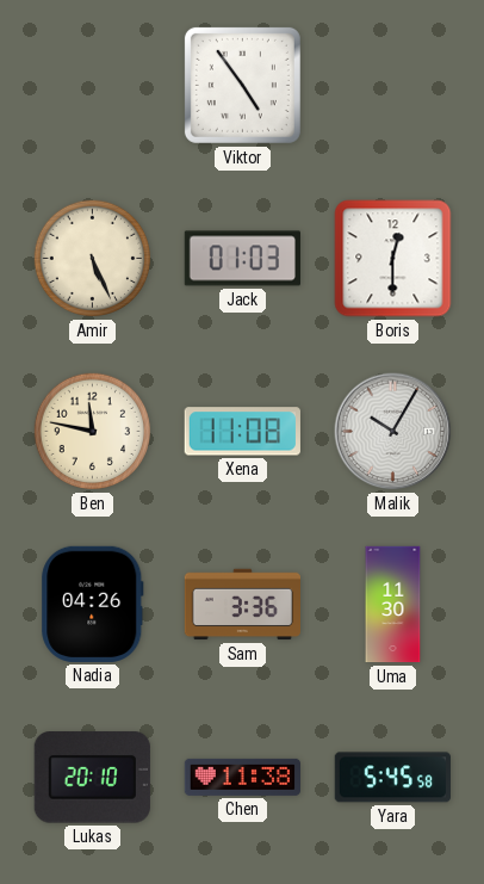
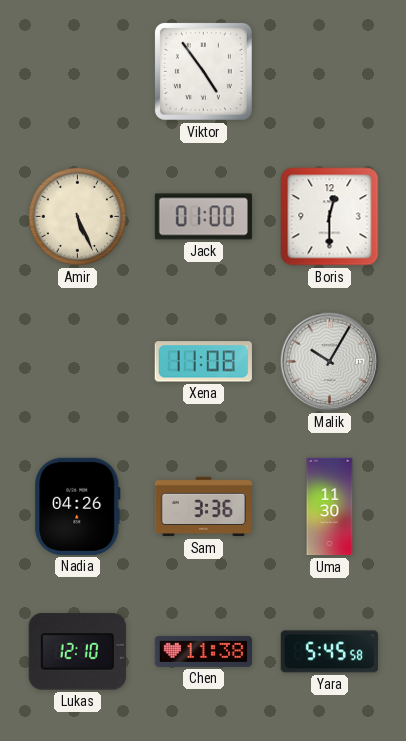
Jack: 01:03 -> 01:00 (203, 217)
Ben: 11:47 -> none (93, 432)
Lukas: 20:10 -> 12:10 (77, 652)
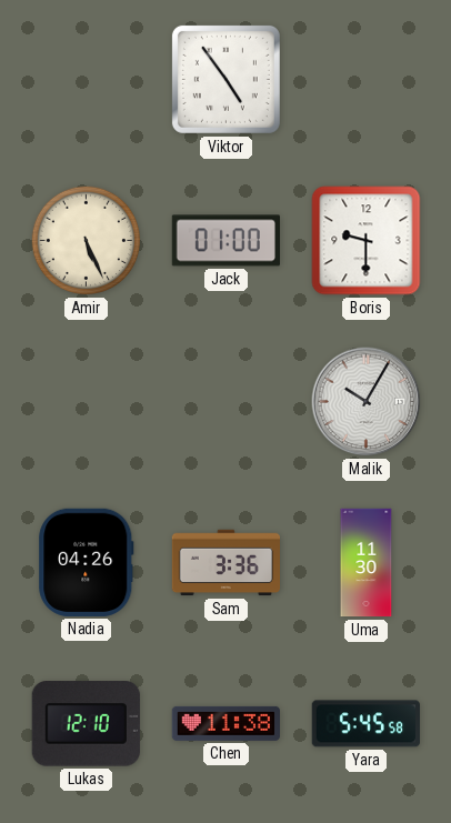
Boris: 12:30 -> 9:30 (367, 241)
Xena: 11:08 -> none (203, 362)
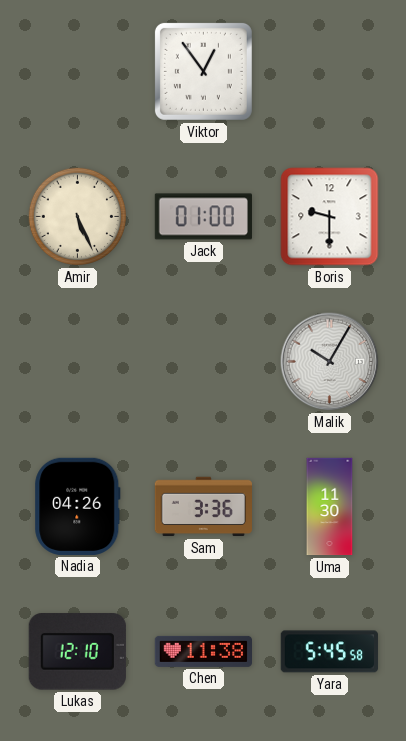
Viktor: 4:54 -> 12:54 (203, 71)
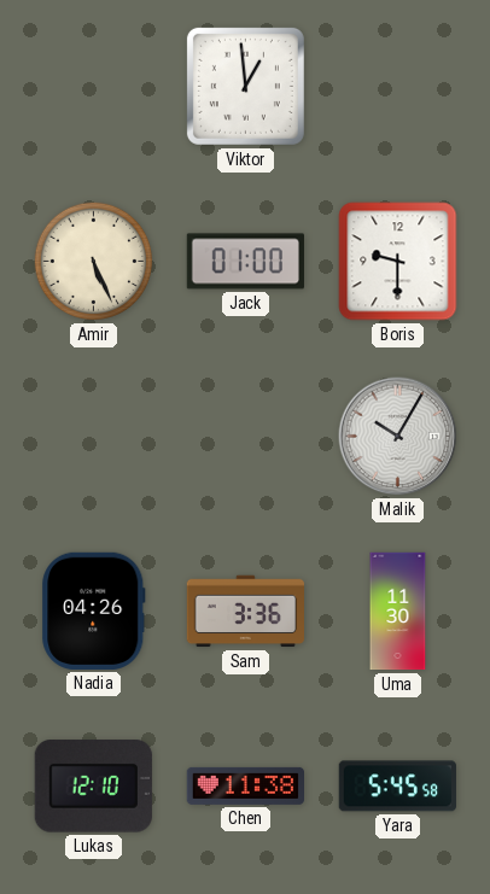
Viktor: 12:54 -> 12:59 (245, 86)
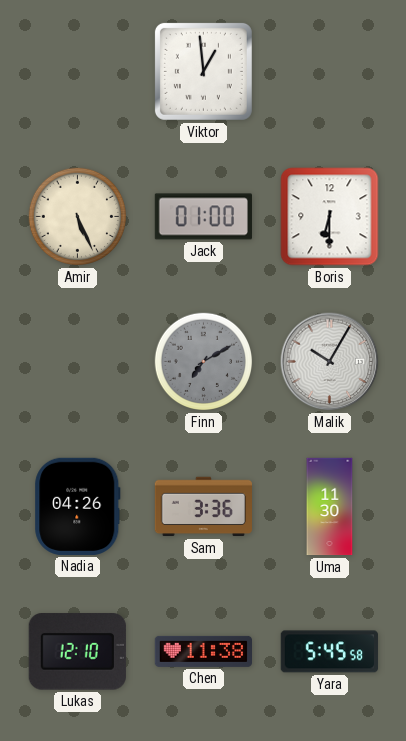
Boris: 9:30 -> 6:30 (330, 217)
Finn: none -> 7:10 (204, 362)
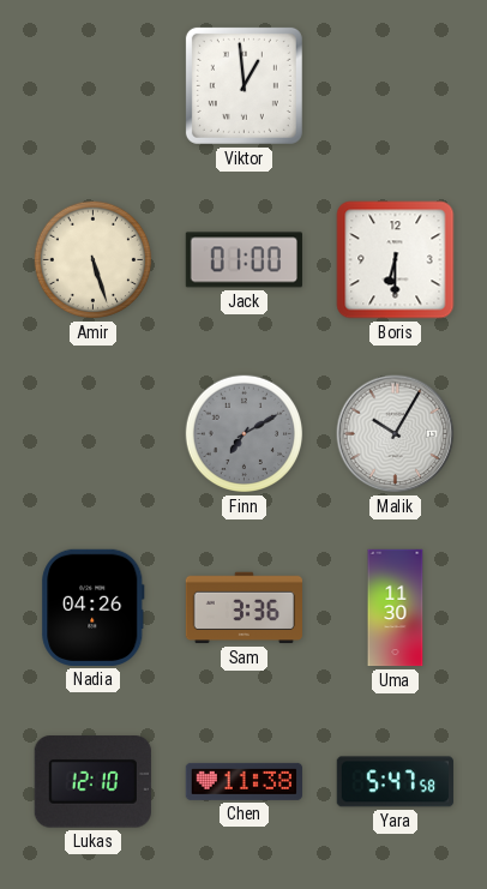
Amir: 5:26 -> 5:27 (94, 260)
Yara: 5:45 -> 5:47 (395, 782)
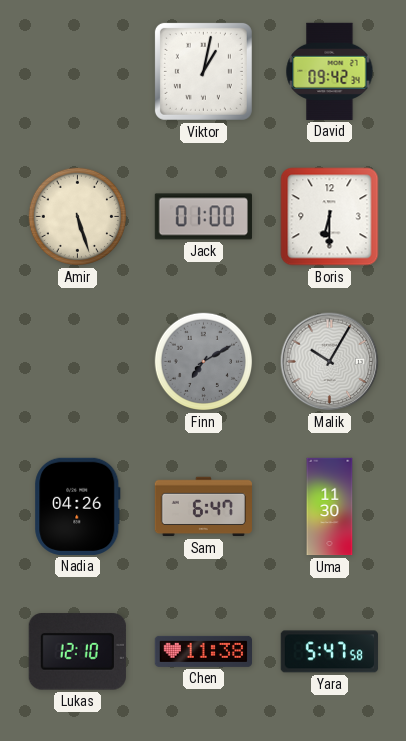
Viktor: 12:59 -> 1:02 (203, 71)
David: none -> 09:42 (330, 71)
Sam: 3:36 -> 6:47 (203, 507)
